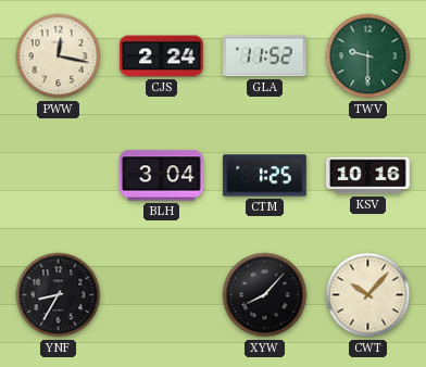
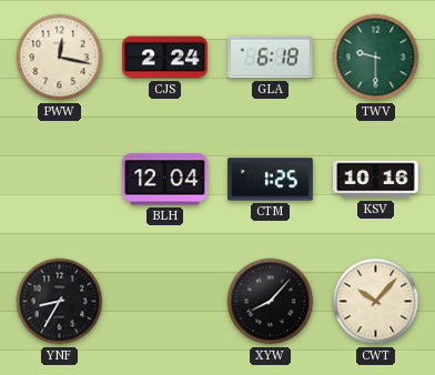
GLA: 11:52 -> 6:18 (271, 58)
BLH: 3:04 -> 12:04 (165, 180)
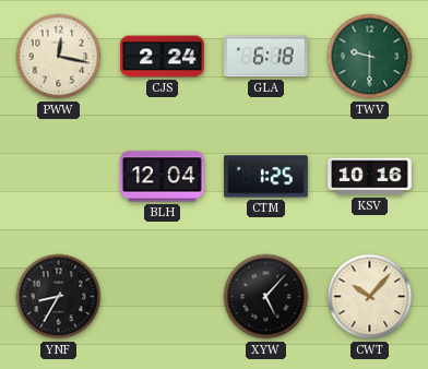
XYW: 8:07 -> 5:07 (266, 297)
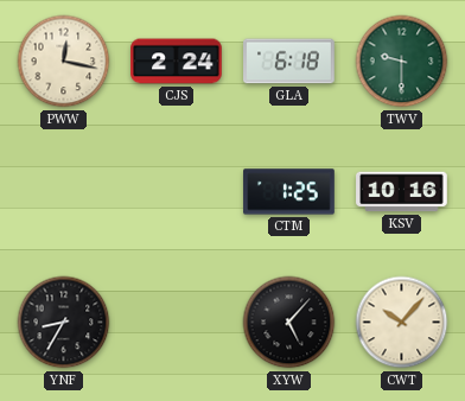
BLH: 12:04 -> none (163, 177)
